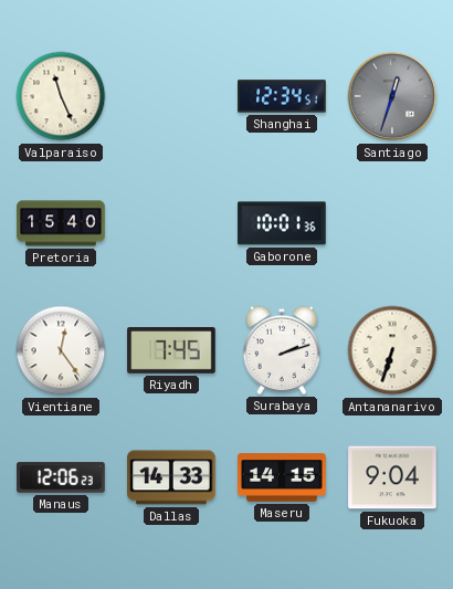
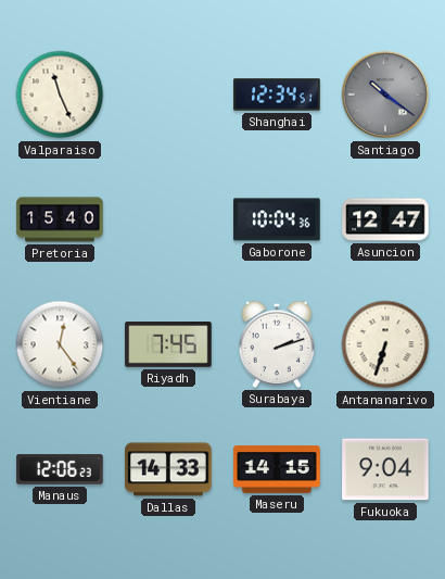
Santiago: 12:33 -> 10:21 (385, 95)
Gaborone: 10:01 -> 10:04 (277, 219)
Asuncion: none -> 12:47 (385, 219)
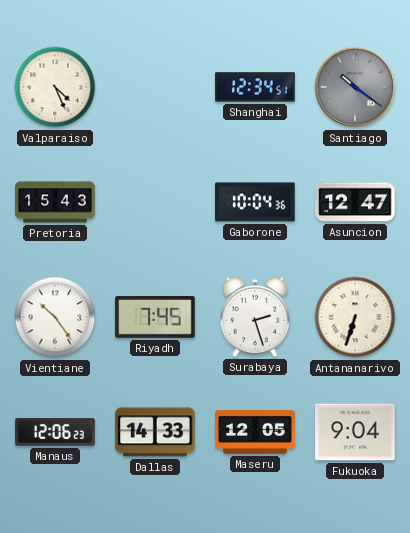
Valparaiso: 11:26 -> 4:26 (55, 87)
Pretoria: 15:40 -> 15:43 (55, 202)
Vientiane: 12:24 -> 10:24 (55, 317)
Surabaya: 2:12 -> 2:27 (255, 317)
Maseru: 14:15 -> 12:05 (255, 432)
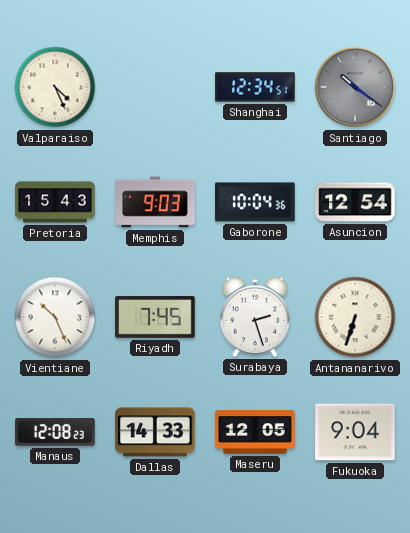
Memphis: none -> 9:03 (155, 202)
Asuncion: 12:47 -> 12:54 (355, 202)
Vientiane: 10:24 -> 10:26 (55, 317)
Manaus: 12:06 -> 12:08 (55, 432)
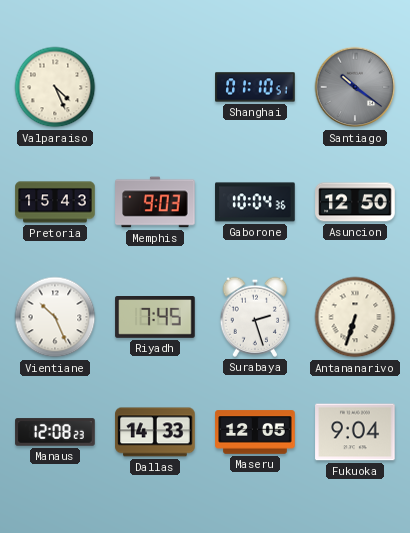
Shanghai: 12:34 -> 01:10 (255, 87)
Asuncion: 12:54 -> 12:50 (355, 202)
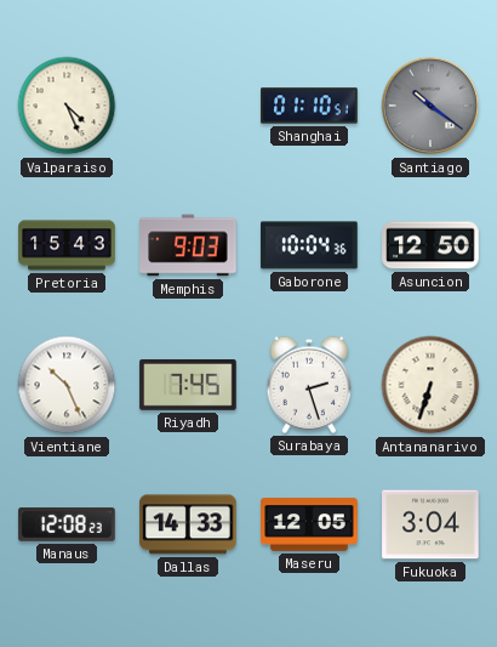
Fukuoka: 9:04 -> 3:04 (430, 524)
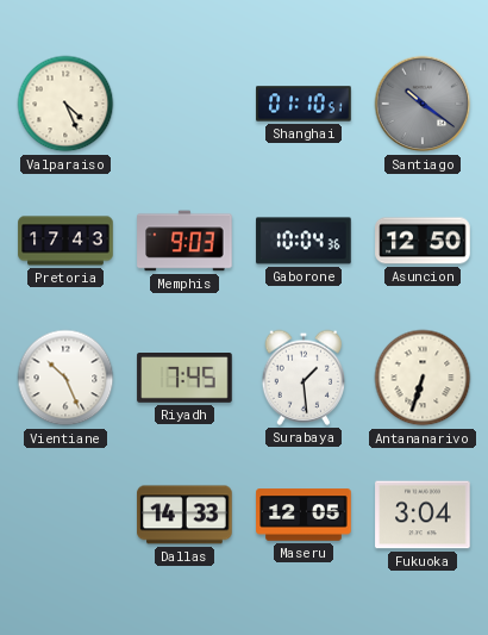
Pretoria: 15:43 -> 17:43 (65, 241)
Surabaya: 2:27 -> 1:29 (304, 378)
Manaus: 12:08 -> none (67, 524)
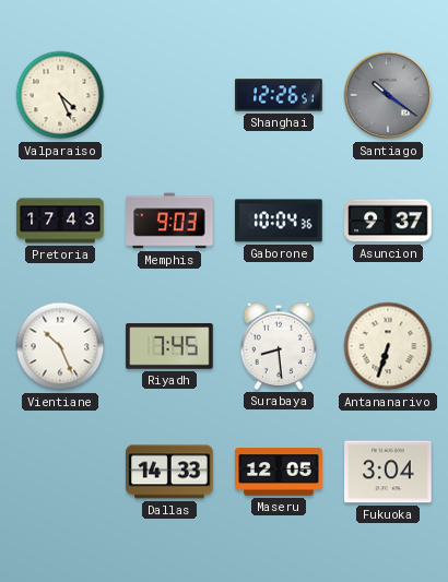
Shanghai: 01:10 -> 12:26 (279, 95)
Asuncion: 12:50 -> 9:37 (388, 221)
Surabaya: 1:29 -> 8:29 (279, 346)
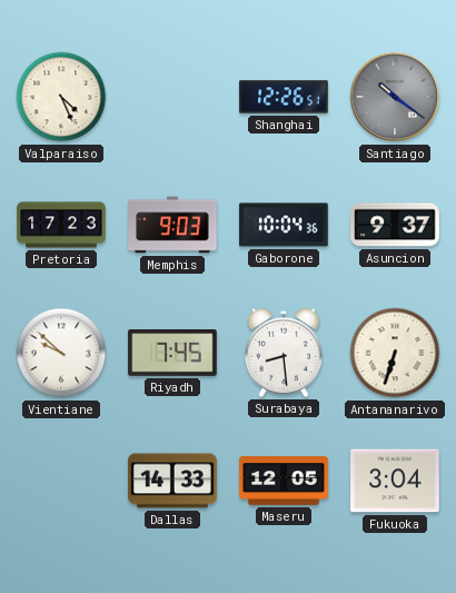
Pretoria: 17:43 -> 17:23 (61, 225)
Vientiane: 10:26 -> 9:52 (61, 353)
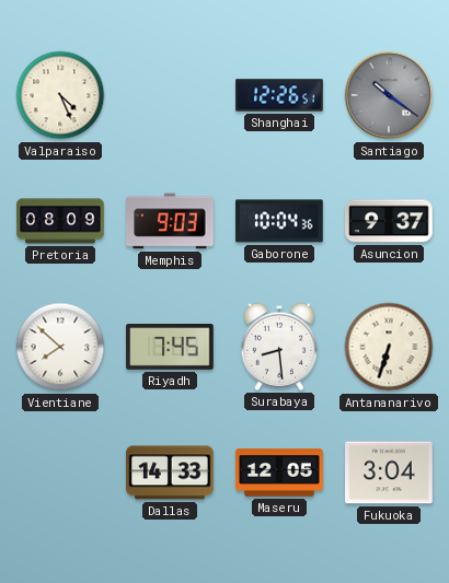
Pretoria: 17:23 -> 08:09 (60, 221)
Vientiane: 9:52 -> 7:52 (60, 347)
